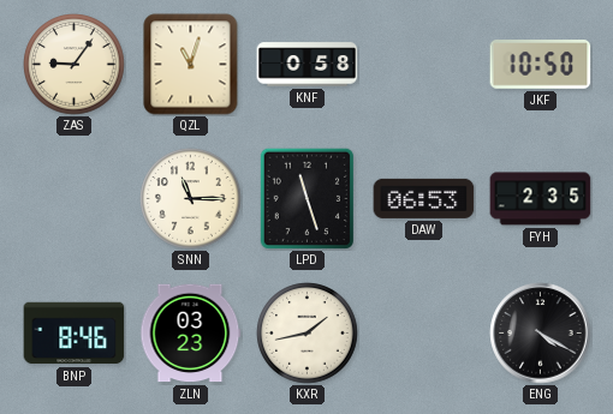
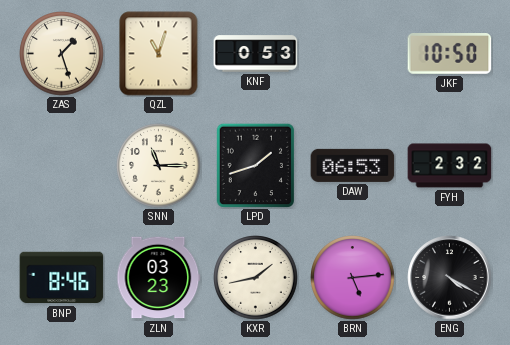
ZAS: 9:06 -> 1:27 (62, 54)
KNF: 0:58 -> 0:53 (256, 54)
LPD: 11:27 -> 1:42 (255, 165)
FYH: 2:35 -> 2:32 (450, 166)
BRN: none -> 5:14 (353, 278)
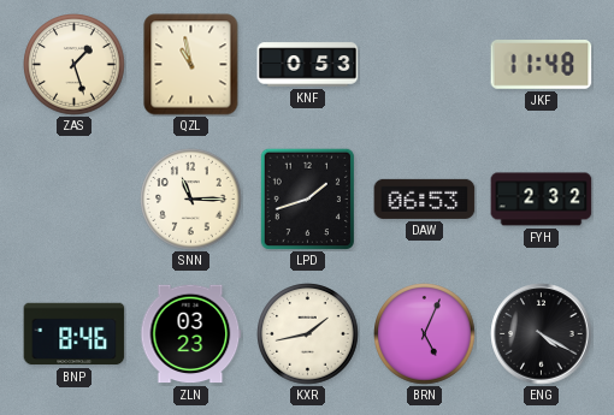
QZL: 11:03 -> 10:58 (191, 65)
JKF: 10:50 -> 11:48 (542, 65)
BRN: 5:14 -> 5:04 (425, 334)
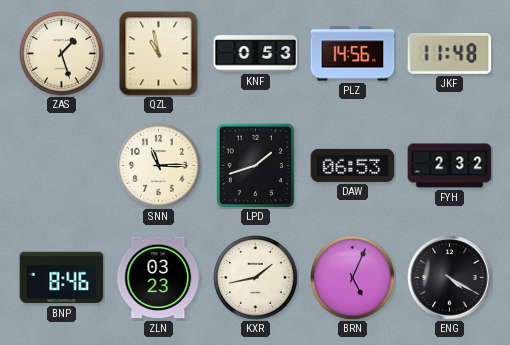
PLZ: none -> 14:56 (353, 54)
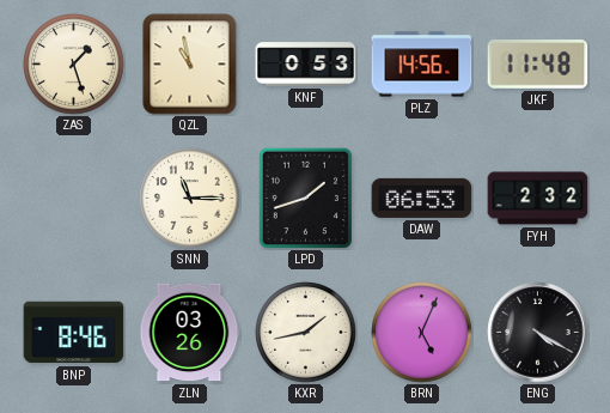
ZLN: 03:23 -> 03:26 (190, 333)
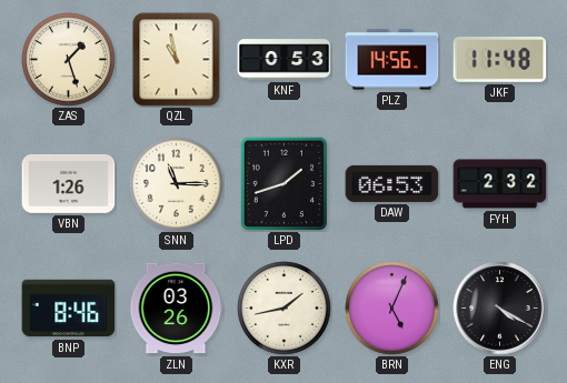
VBN: none -> 1:26 (69, 183)
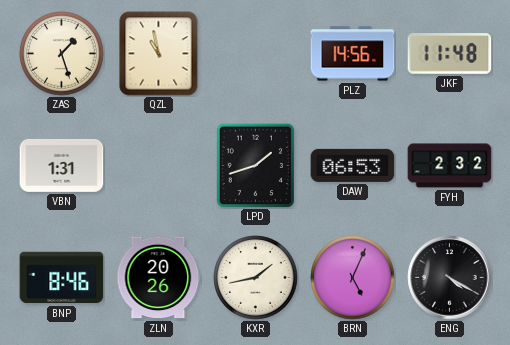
KNF: 0:53 -> none (285, 60)
VBN: 1:26 -> 1:31 (62, 165)
SNN: 11:15 -> none (177, 184)
ZLN: 03:26 -> 20:26 (159, 278)
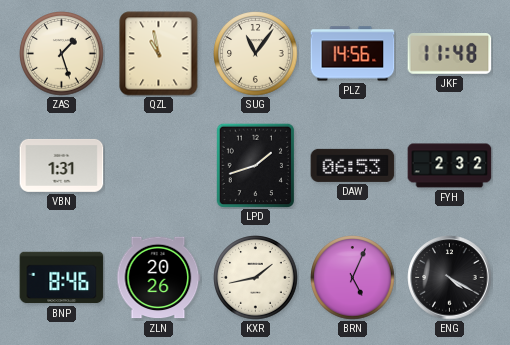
SUG: none -> 11:06 (256, 54)
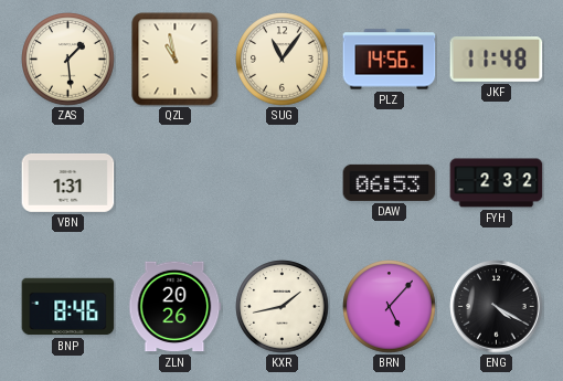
ZAS: 1:27 -> 1:29 (68, 60)
LPD: 1:42 -> none (255, 165)
BRN: 5:04 -> 5:07 (390, 307)
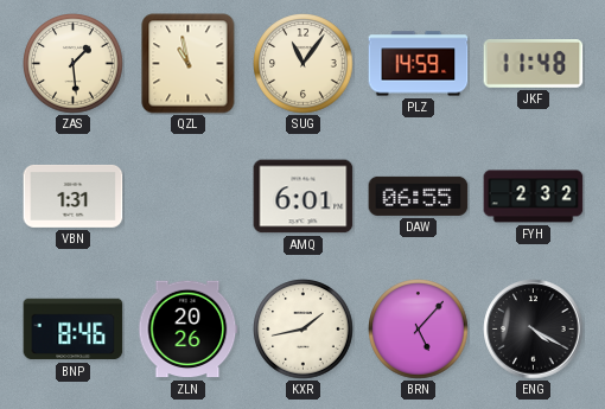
PLZ: 14:56 -> 14:59 (419, 64)
AMQ: none -> 6:01 (304, 197)
DAW: 06:53 -> 06:55 (419, 196)
